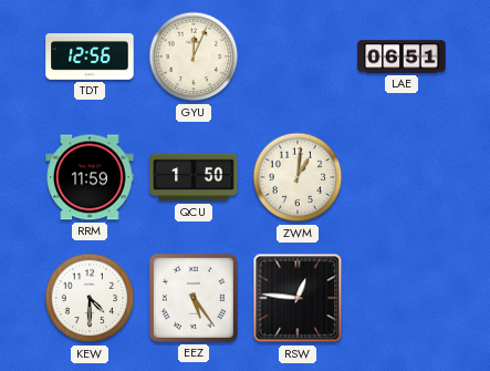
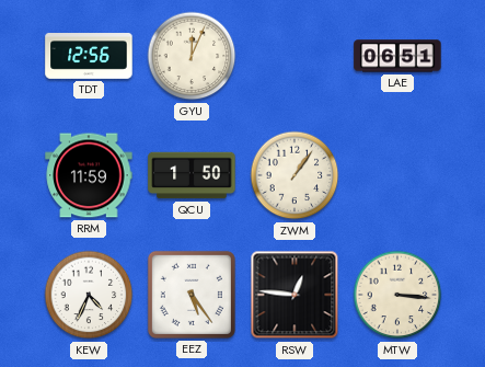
ZWM: 1:01 -> 1:06 (295, 175)
KEW: 4:30 -> 4:34 (89, 295)
MTW: none -> 3:16 (397, 295)
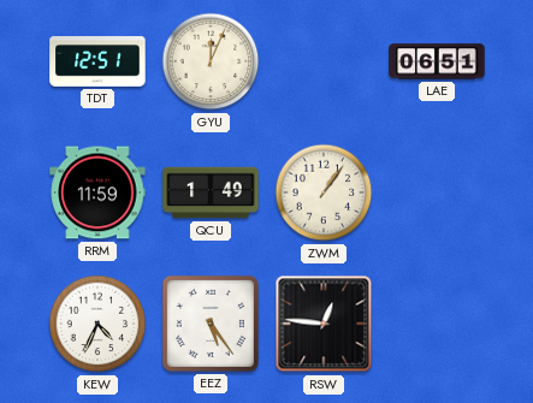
TDT: 12:56 -> 12:51 (97, 61)
QCU: 1:50 -> 1:49 (211, 192)
MTW: 3:16 -> none (397, 295)
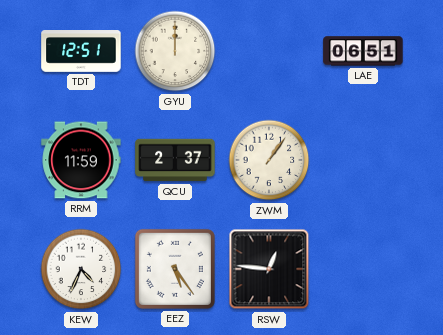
GYU: 12:04 -> 12:00 (175, 51)
QCU: 1:49 -> 2:37 (175, 160)
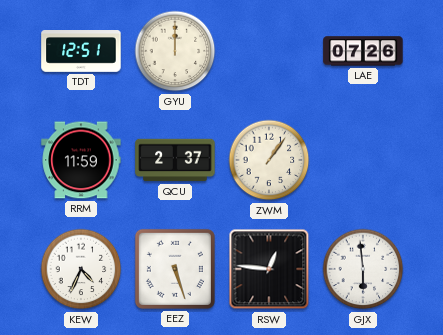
LAE: 06:51 -> 07:26 (363, 51)
EEZ: 5:24 -> 5:27 (175, 269)
GJX: none -> 5:59 (363, 269)
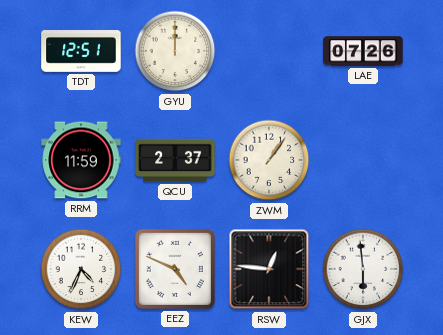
EEZ: 5:27 -> 4:49 (175, 269)
